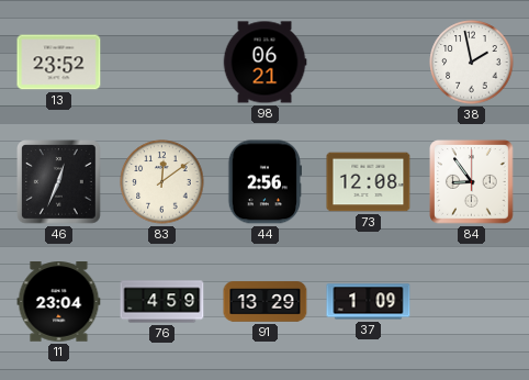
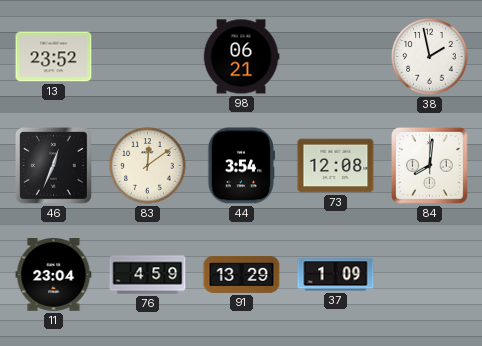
44: 2:56 -> 3:54 (241, 166)
84: 8:54 -> 8:01 (430, 166)
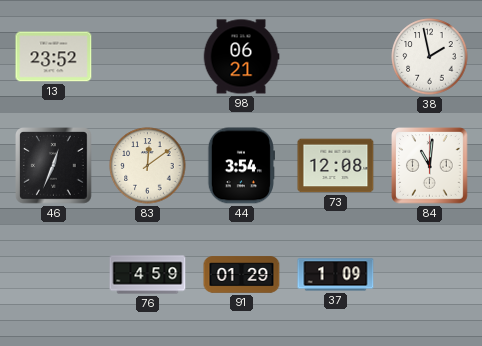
84: 8:01 -> 11:01 (430, 166)
11: 23:04 -> none (54, 275)
91: 13:29 -> 01:29 (242, 275)
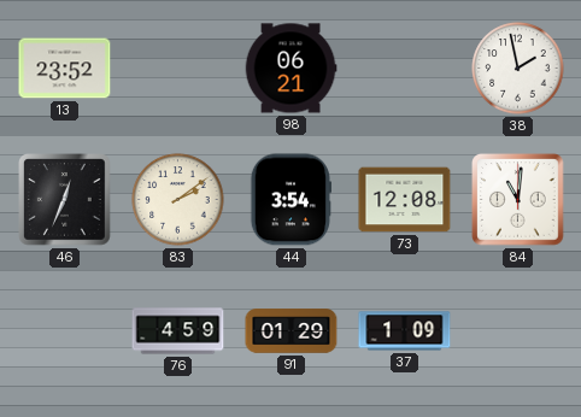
83: 12:09 -> 2:09 (178, 200)
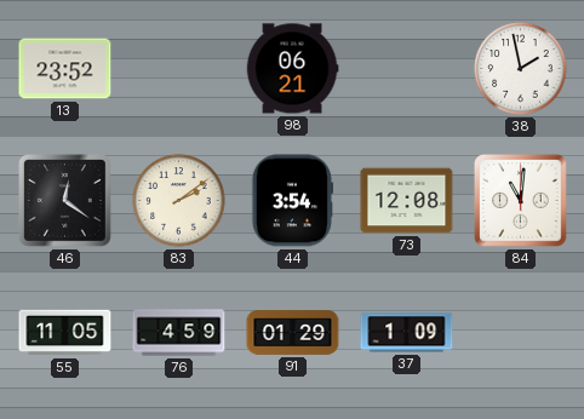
46: 12:34 -> 12:21 (65, 201)
55: none -> 11:05 (65, 333)
